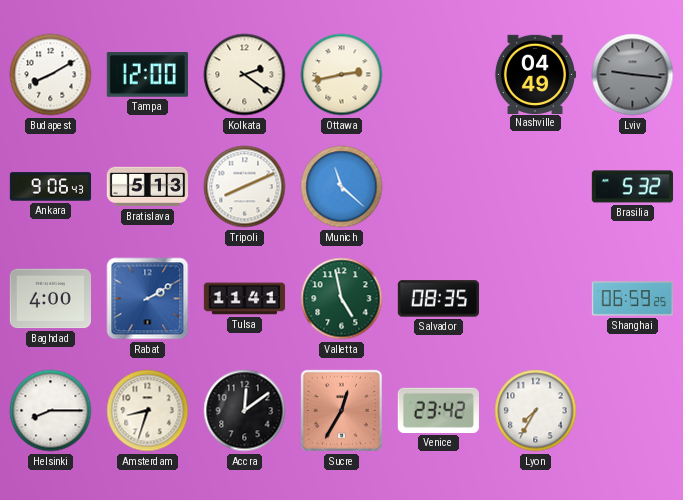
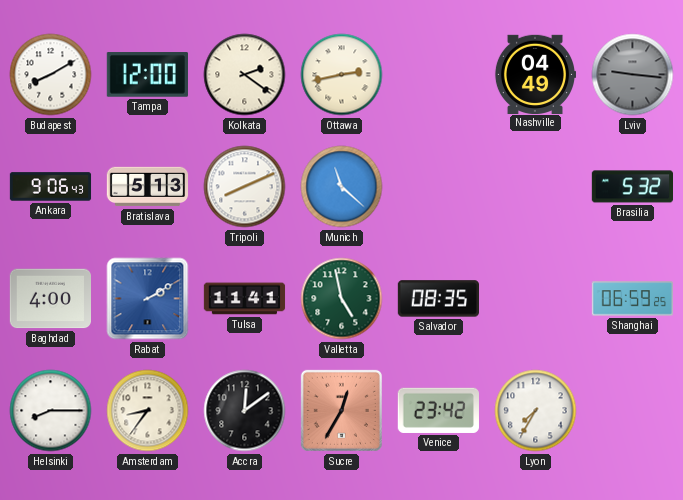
Amsterdam: 8:33 -> 8:36 (148, 411)
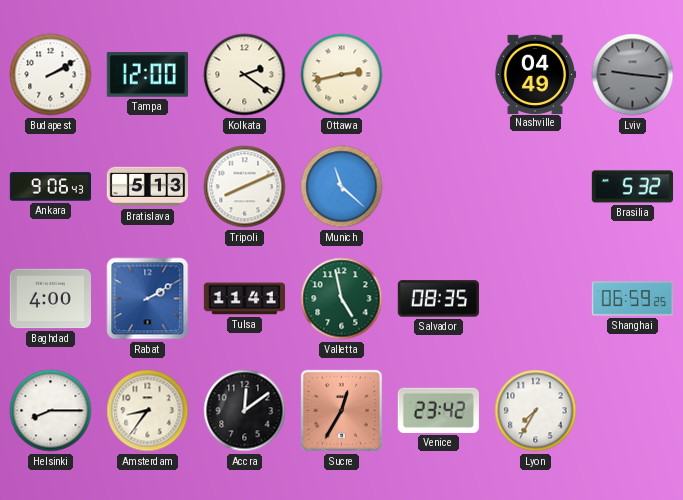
Budapest: 8:10 -> 2:10 (51, 75)
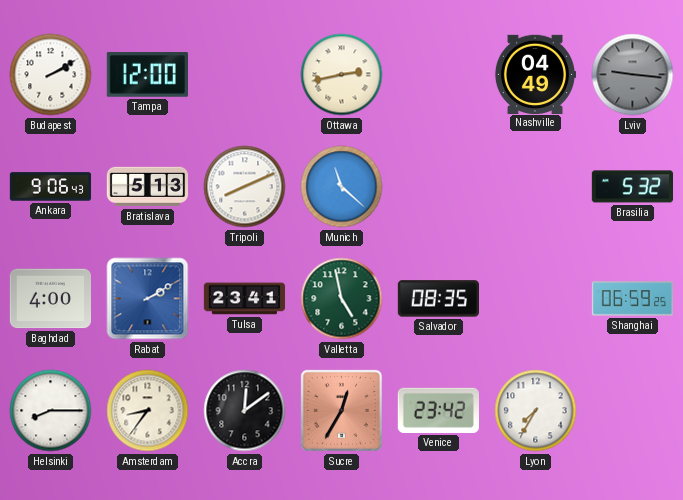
Kolkata: 2:21 -> none (245, 75)
Tulsa: 11:41 -> 23:41 (245, 299)
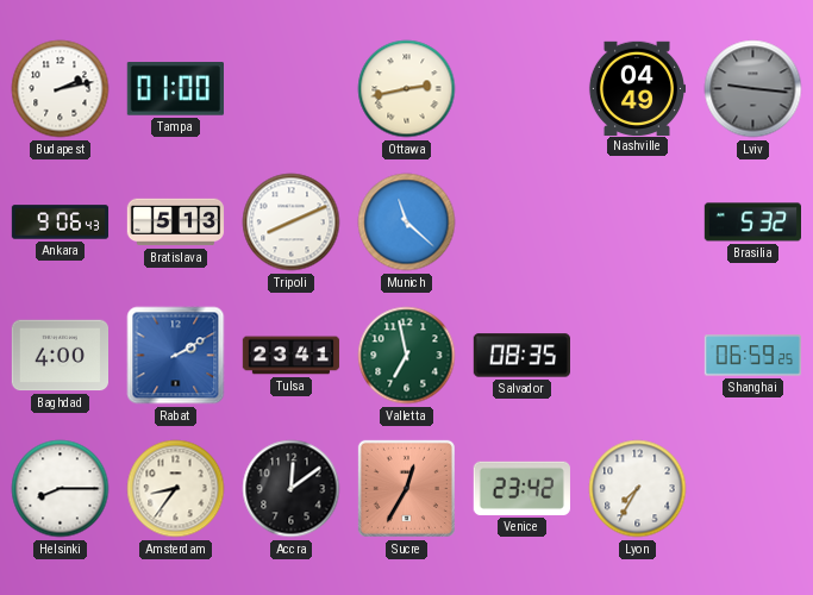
Budapest: 2:10 -> 2:13 (61, 89)
Tampa: 12:00 -> 01:00 (175, 89)
Valletta: 4:58 -> 6:58 (407, 356)
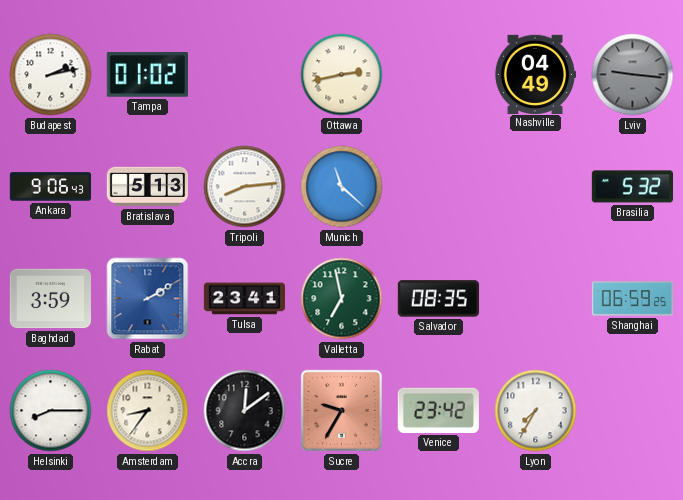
Tampa: 01:00 -> 01:02 (147, 75)
Tripoli: 8:11 -> 8:14 (245, 187)
Baghdad: 4:00 -> 3:59 (50, 299)
Sucre: 12:35 -> 9:35 (341, 410)
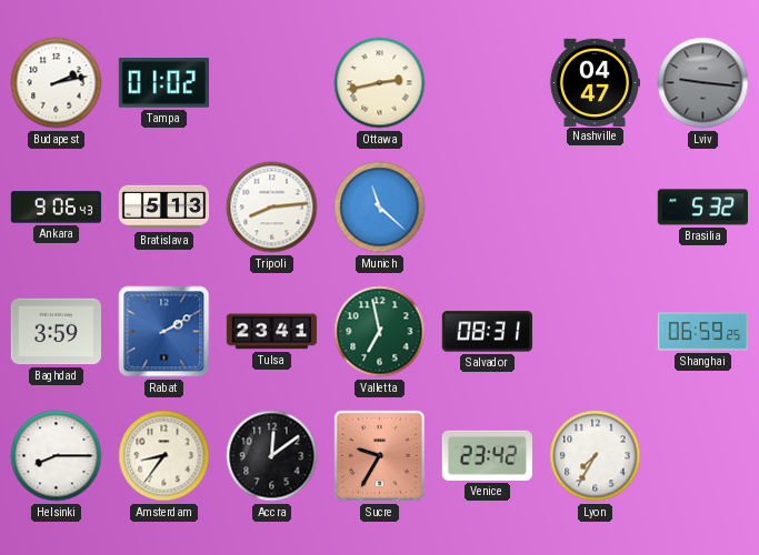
Nashville: 04:49 -> 04:47 (593, 82)
Salvador: 08:35 -> 08:31 (487, 332)
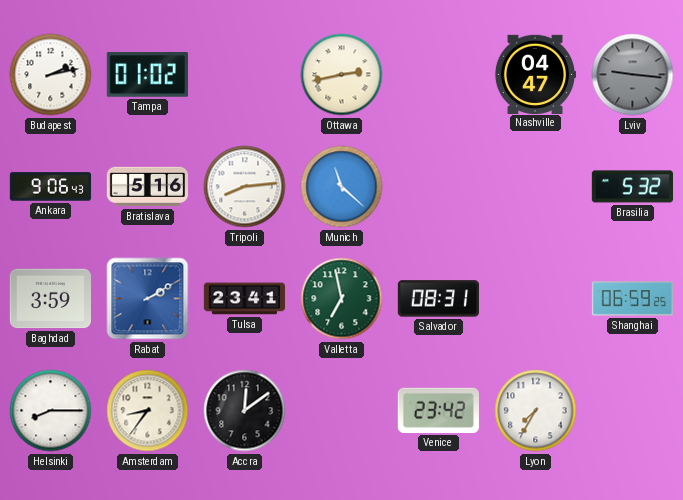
Bratislava: 5:13 -> 5:16 (148, 187)
Sucre: 9:35 -> none (379, 455)
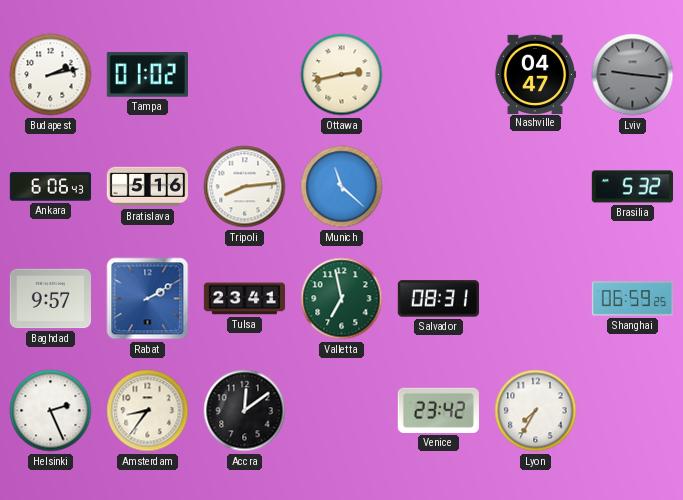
Ankara: 9:06 -> 6:06 (51, 187)
Baghdad: 3:59 -> 9:57 (50, 299)
Helsinki: 8:15 -> 2:26 (51, 411)
